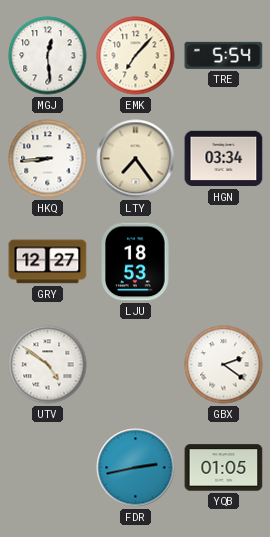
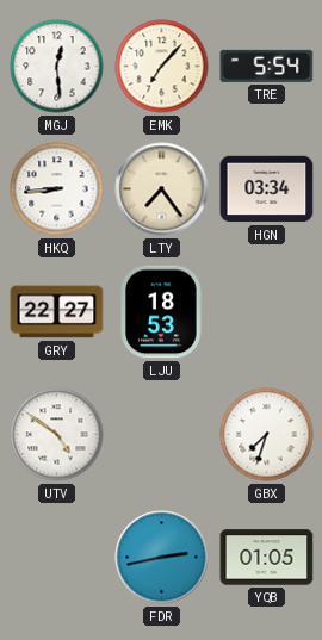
GRY: 12:27 -> 22:27 (57, 312)
GBX: 2:21 -> 7:33 (267, 435)
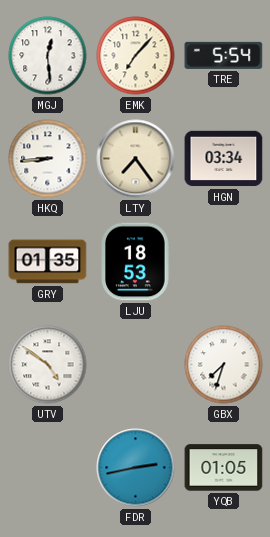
GRY: 22:27 -> 01:35 (48, 262)
